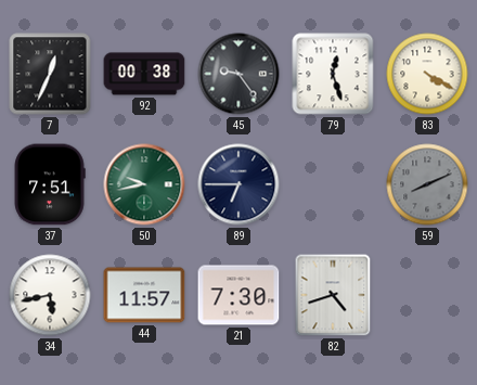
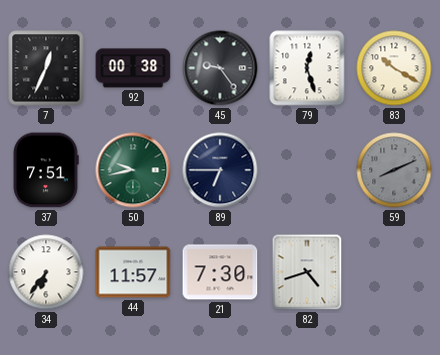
83: 4:20 -> 10:20 (394, 68)
34: 5:43 -> 6:36 (46, 272)
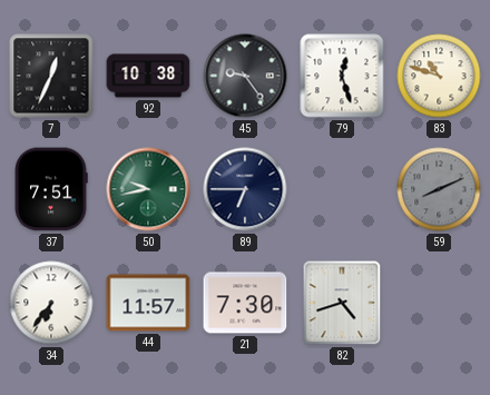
92: 00:38 -> 10:38 (148, 76)
83: 10:20 -> 10:48 (439, 76)
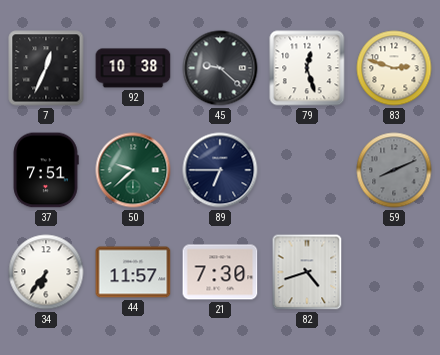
45: 9:24 -> 9:22 (220, 68)
83: 10:48 -> 2:48 (394, 68)
50: 9:43 -> 9:38 (133, 170)
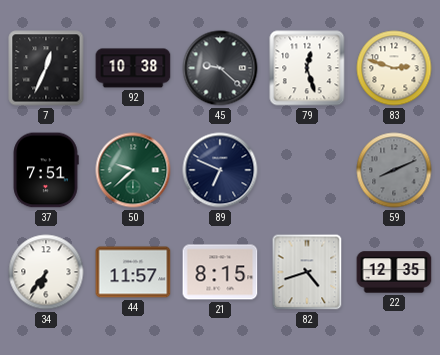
89: 6:45 -> 6:49 (220, 170)
21: 7:30 -> 8:15 (220, 272)
22: none -> 12:35 (394, 272)
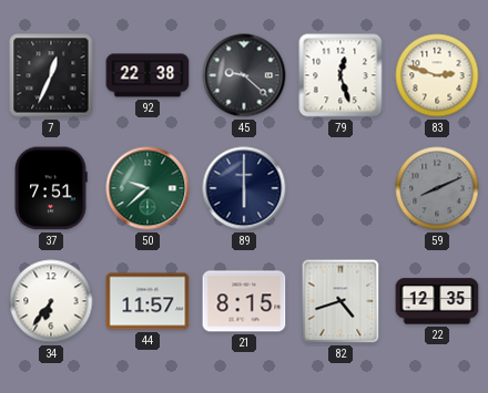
92: 10:38 -> 22:38 (148, 75)
89: 6:49 -> 6:00 (244, 188)
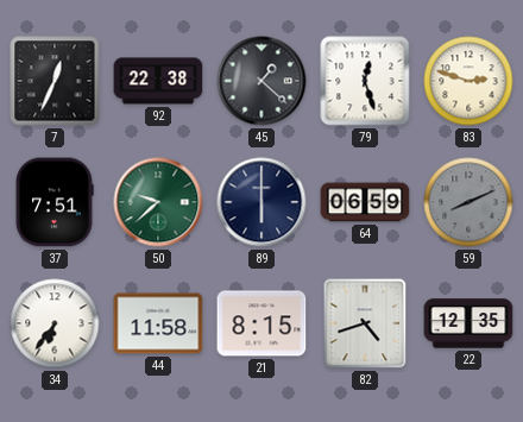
45: 9:22 -> 1:22 (261, 81)
64: none -> 06:59 (365, 202)
44: 11:57 -> 11:58 (158, 323)
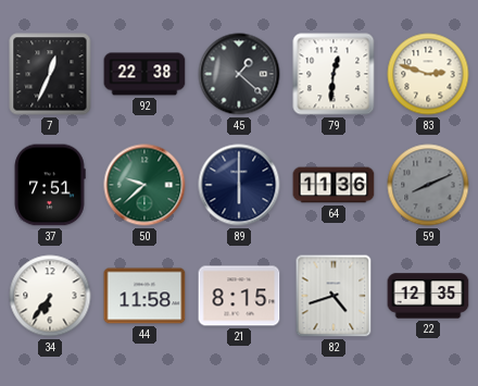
79: 12:27 -> 12:31 (334, 74)
64: 06:59 -> 11:36 (334, 185)
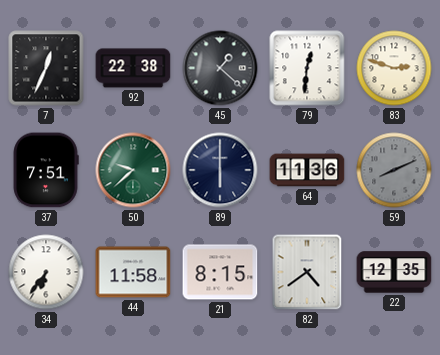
82: 4:42 -> 4:39 (307, 272)
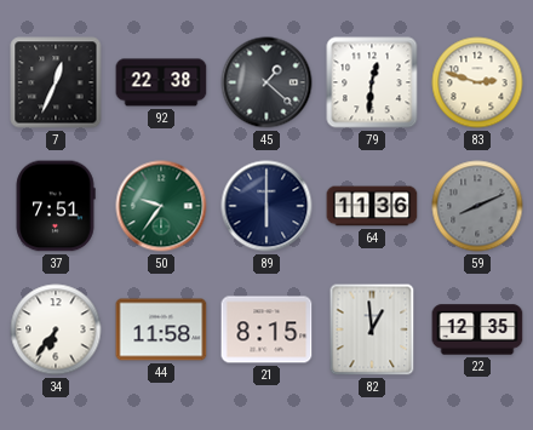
50: 9:38 -> 9:36 (161, 206)
82: 4:39 -> 12:59 (372, 329)
